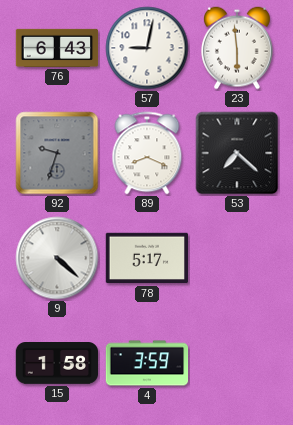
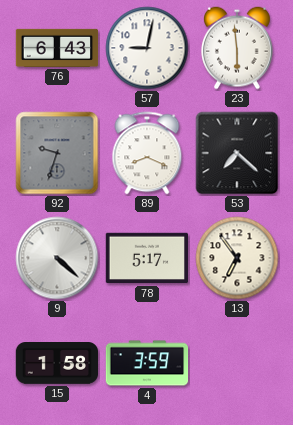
13: none -> 6:54 (237, 258)
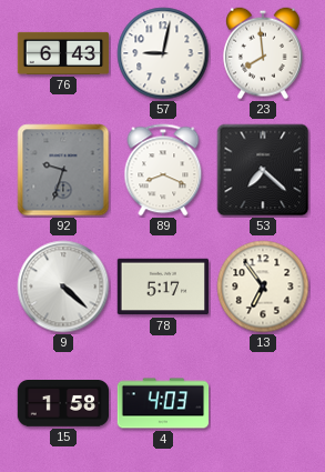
23: 5:59 -> 7:59 (264, 53)
4: 3:59 -> 4:03 (163, 403)
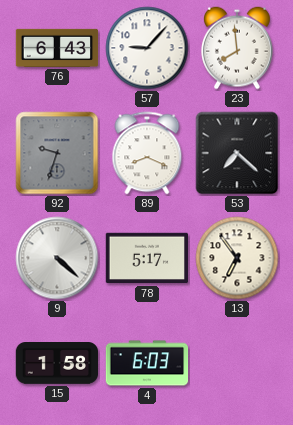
57: 9:02 -> 9:07 (147, 48)
4: 4:03 -> 6:03 (147, 363)
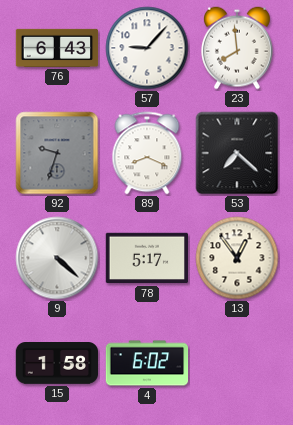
13: 6:54 -> 12:54 (237, 258)
4: 6:03 -> 6:02 (147, 363)
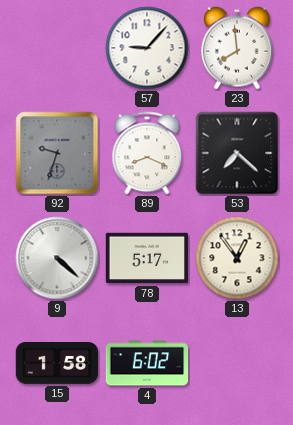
76: 6:43 -> none (57, 48)
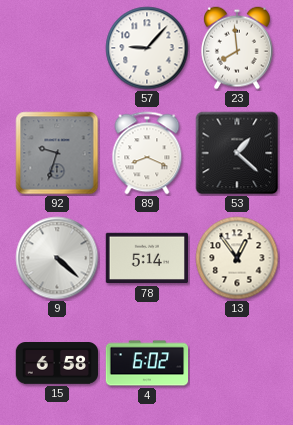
53: 7:22 -> 1:22 (237, 153)
78: 5:17 -> 5:14 (146, 258)
15: 1:58 -> 6:58 (57, 364)
